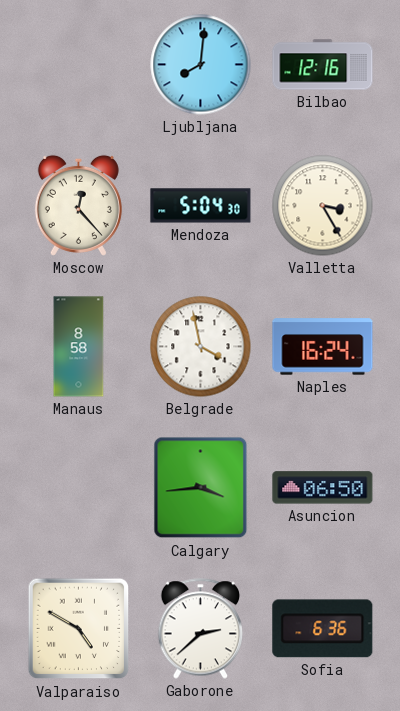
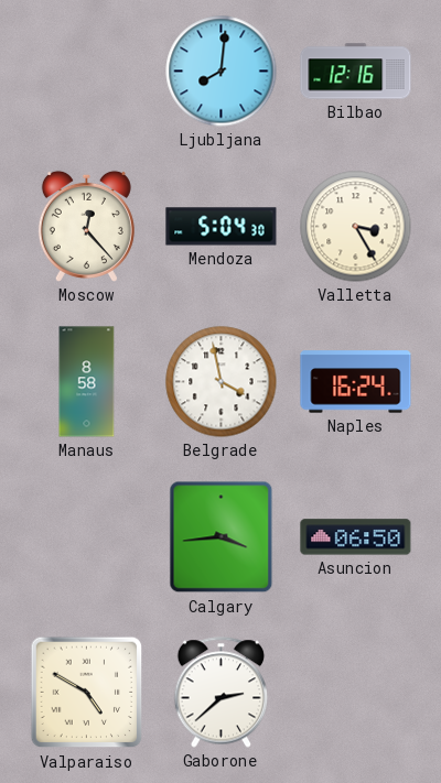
Sofia: 6:36 -> none (323, 629)
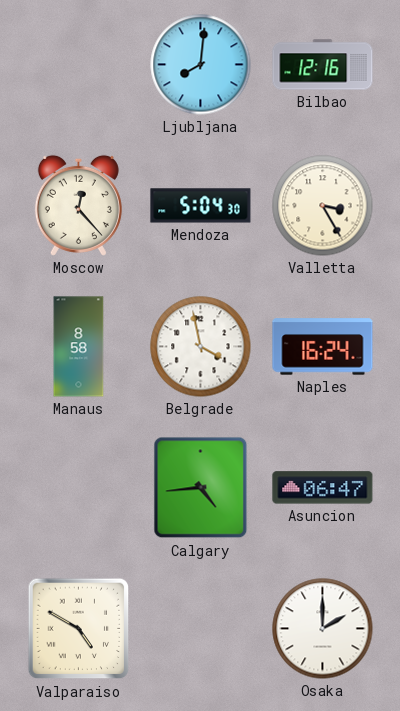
Calgary: 3:44 -> 4:44 (201, 488)
Asuncion: 06:50 -> 06:47 (323, 488)
Gaborone: 2:38 -> none (222, 693)
Osaka: none -> 2:00 (323, 629)
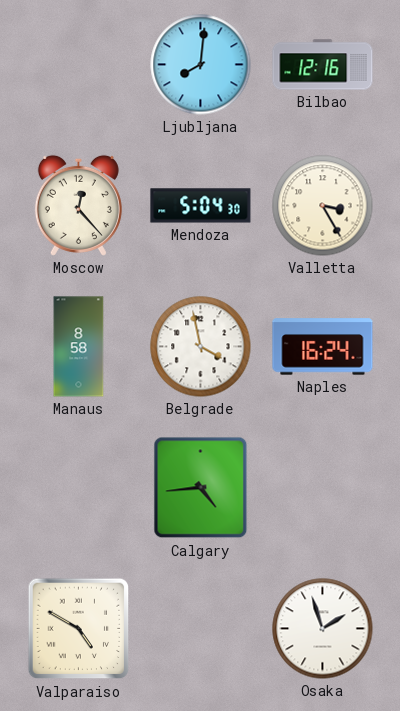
Asuncion: 06:47 -> none (323, 488)
Osaka: 2:00 -> 1:57 (323, 629)
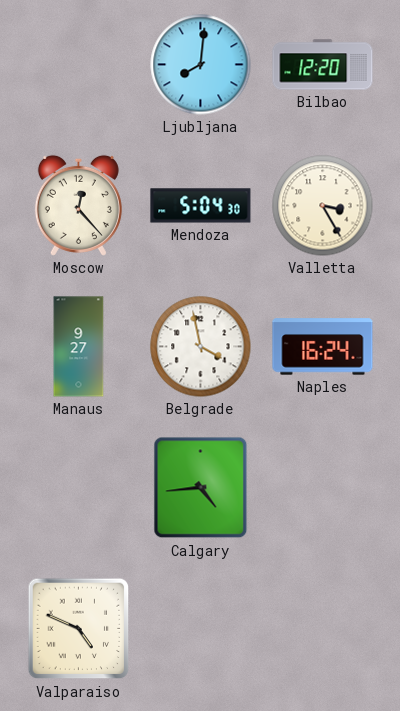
Bilbao: 12:16 -> 12:20 (323, 65)
Manaus: 8:58 -> 9:27 (79, 347)
Valparaiso: 4:50 -> 4:49 (79, 629)
Osaka: 1:57 -> none (323, 629)
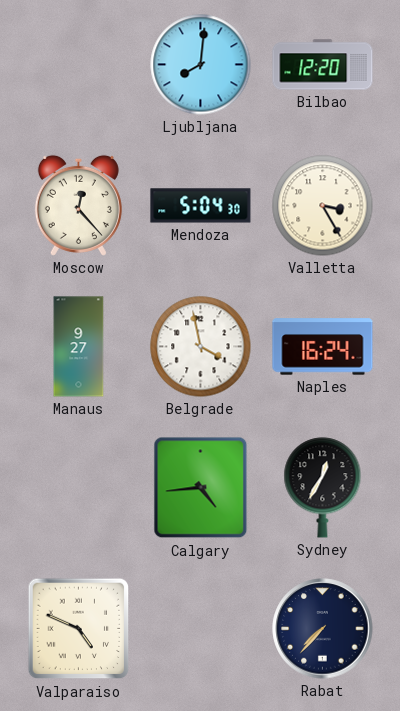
Sydney: none -> 12:35 (323, 488)
Rabat: none -> 7:37 (323, 629)
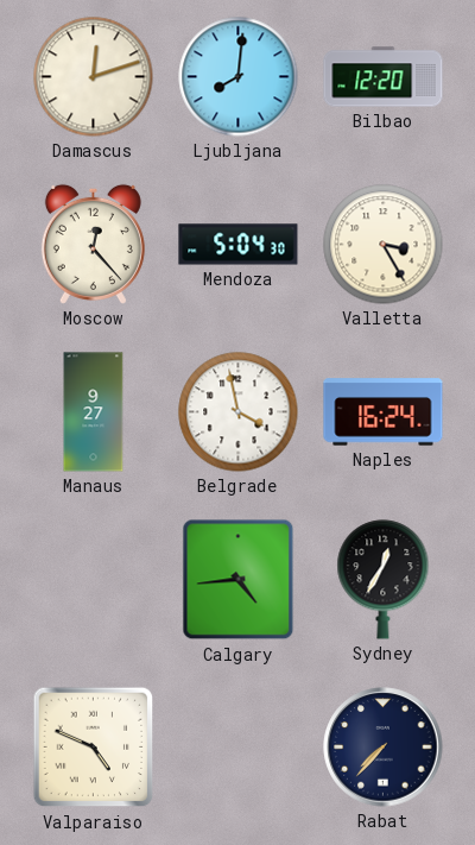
Damascus: none -> 12:12 (94, 77)
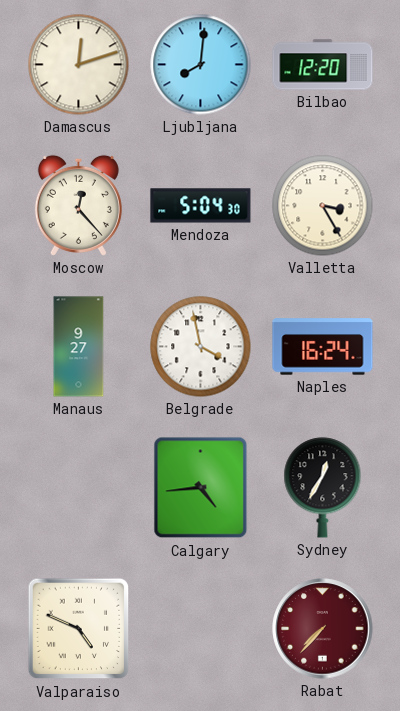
Rabat dial: navy -> burgundy (323, 629)
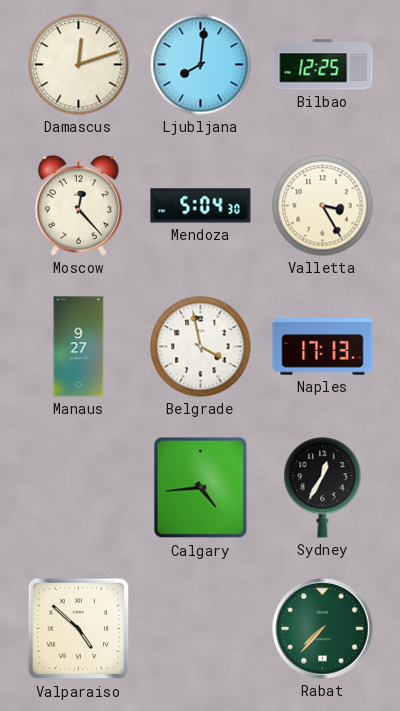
Bilbao: 12:20 -> 12:25 (323, 65)
Naples: 16:24 -> 17:13 (323, 347)
Valparaiso: 4:49 -> 4:52 (79, 629)
Rabat dial: burgundy -> green (323, 629)
